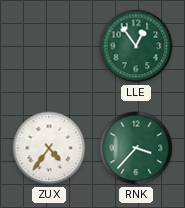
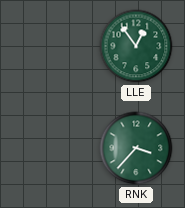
ZUX: 4:36 -> none (49, 148)
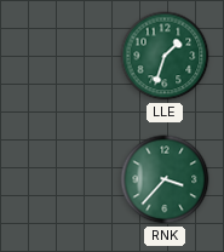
LLE: 12:54 -> 1:33 (165, 56)
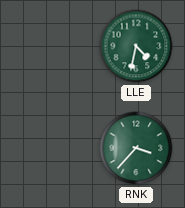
LLE: 1:33 -> 4:32 (136, 46)
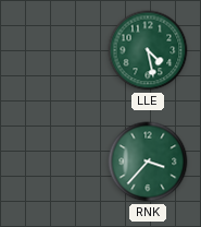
LLE: 4:32 -> 4:28 (148, 50)
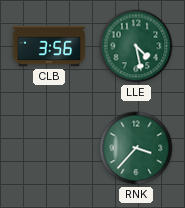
CLB: none -> 3:56 (49, 46)
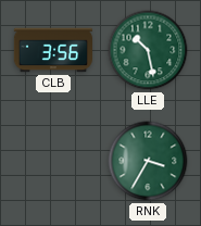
LLE: 4:28 -> 10:28 (148, 50)
RNK: 3:37 -> 3:35 (148, 161)
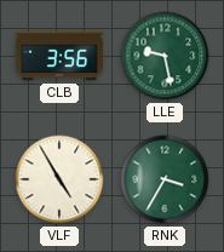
LLE: 10:28 -> 9:28 (165, 56)
VLF: none -> 4:55 (59, 179)
